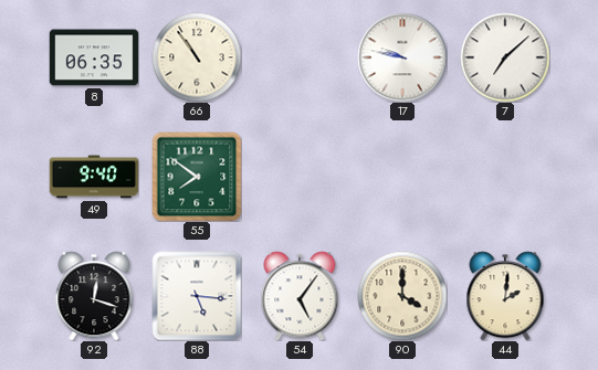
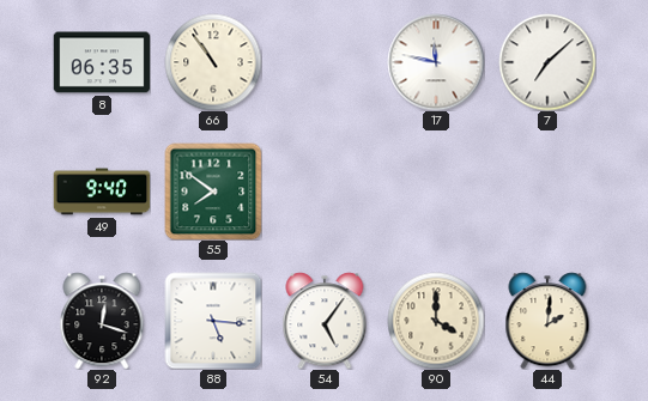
17: 9:47 -> 11:47 (436, 62)
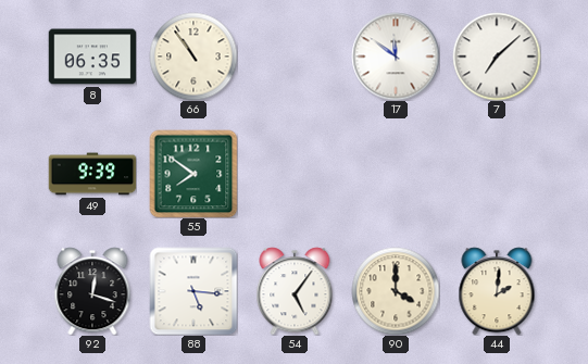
17: 11:47 -> 11:51 (396, 57)
49: 9:40 -> 9:39 (92, 174)
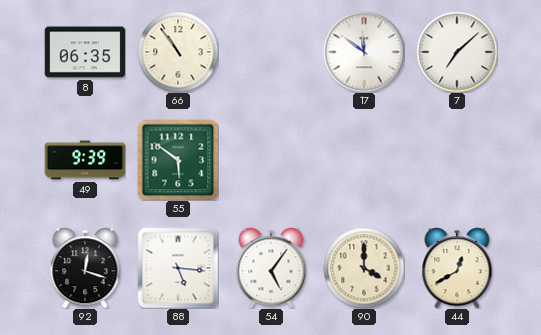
55: 7:51 -> 5:51 (178, 160)
44: 2:01 -> 12:40 (457, 268)
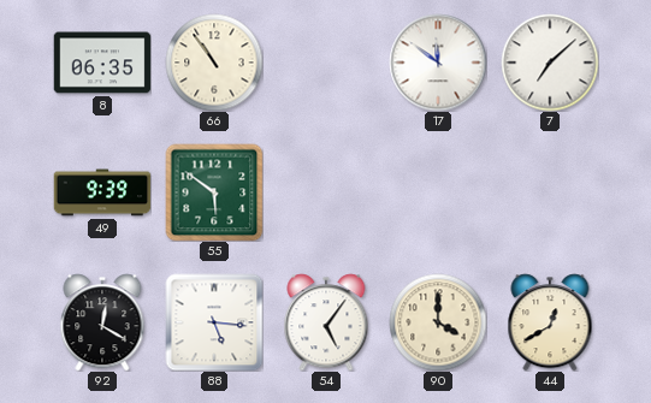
92: 12:18 -> 12:20 (102, 322)
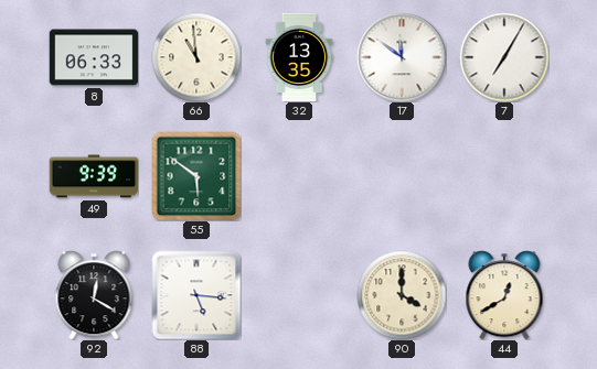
8: 06:35 -> 06:33 (94, 57)
66: 10:54 -> 10:59 (196, 57)
32: none -> 13:35 (299, 57)
7: 7:08 -> 7:05 (504, 57)
54: 5:06 -> none (326, 322)
